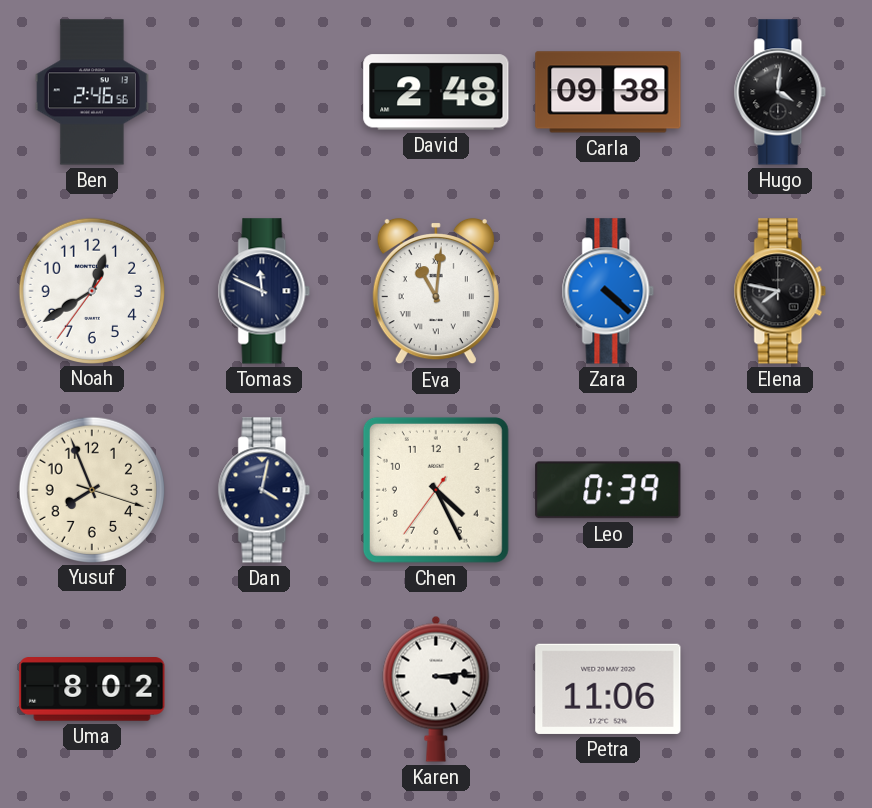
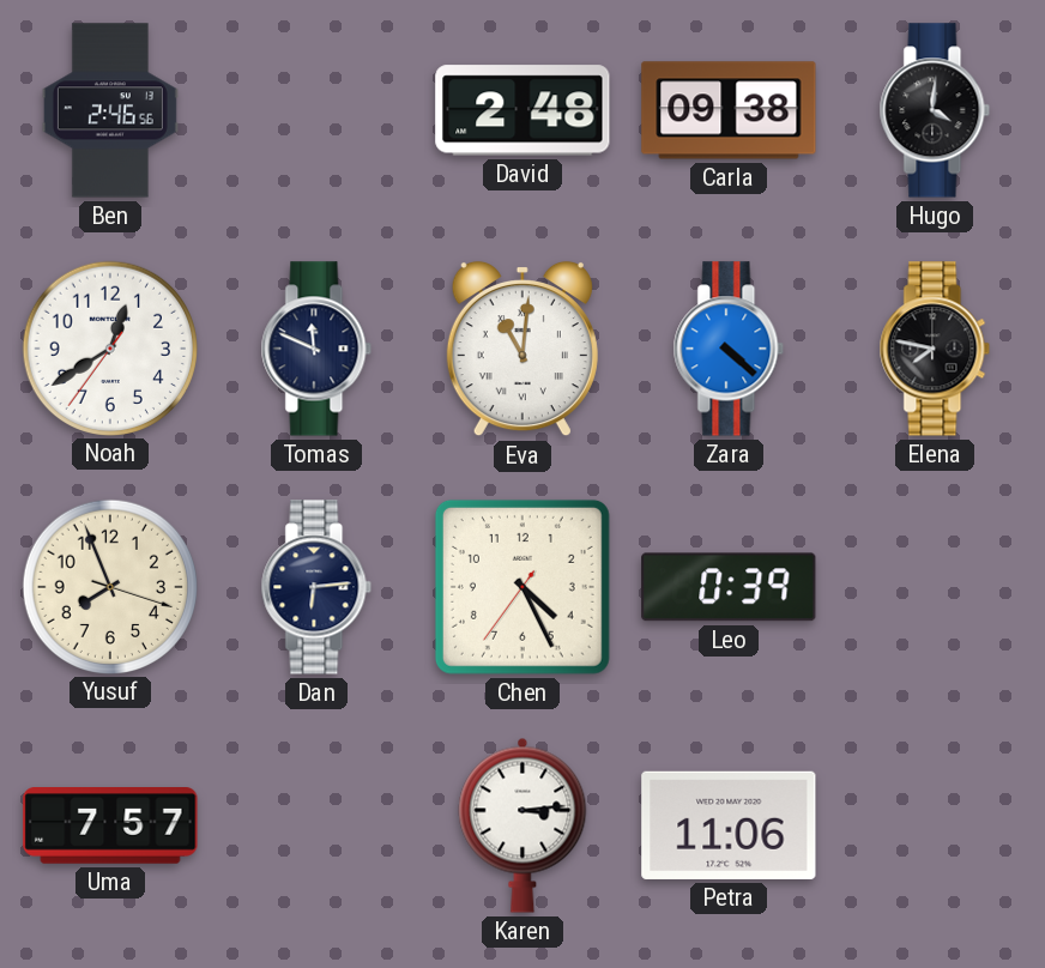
Dan: 4:02 -> 6:14 (316, 587)
Uma: 8:02 -> 7:57 (110, 825)
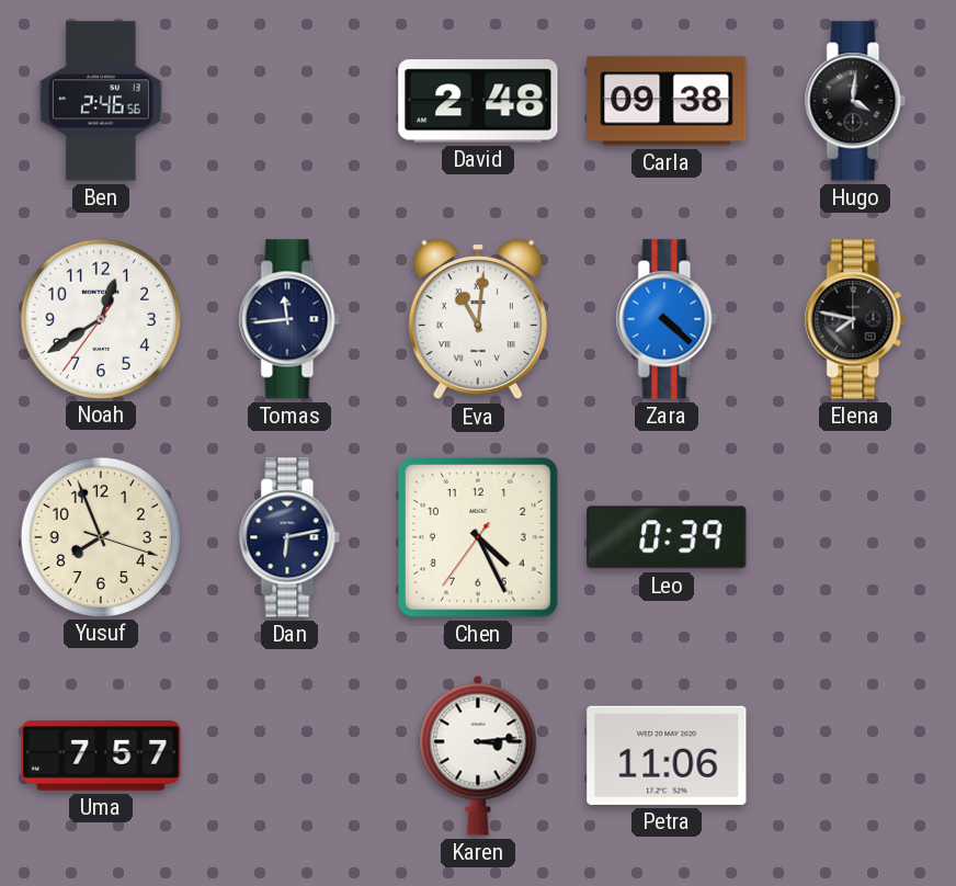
Tomas: 11:49 -> 11:44 (289, 319)
Dan: 6:14 -> 6:13 (289, 537)
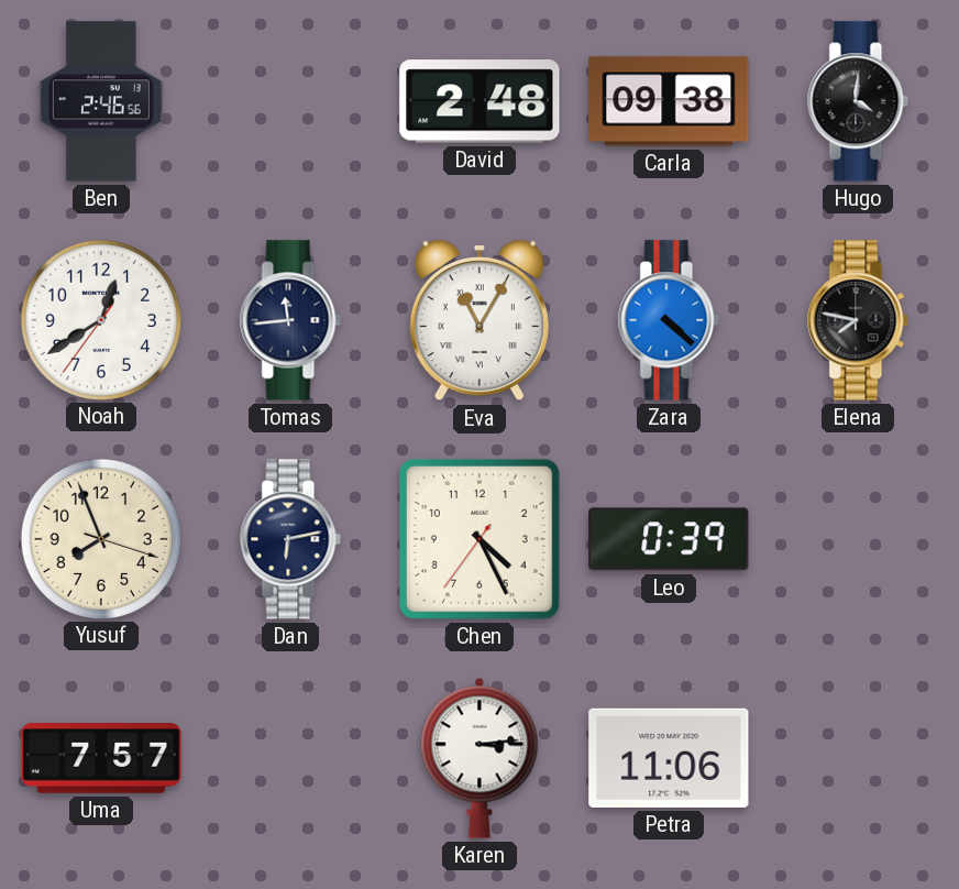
Eva: 11:01 -> 11:05 (480, 320)
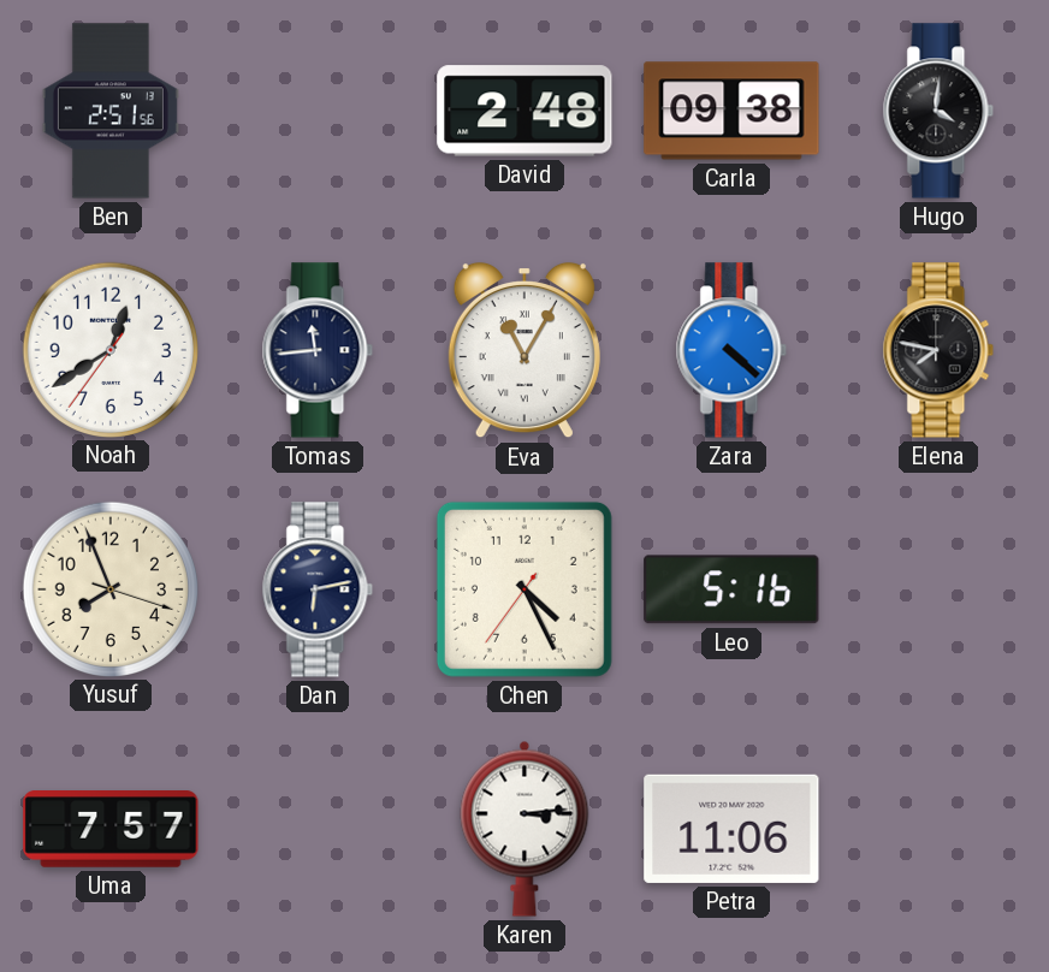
Ben: 2:46 -> 2:51 (111, 111)
Leo: 0:39 -> 5:16 (731, 589)
